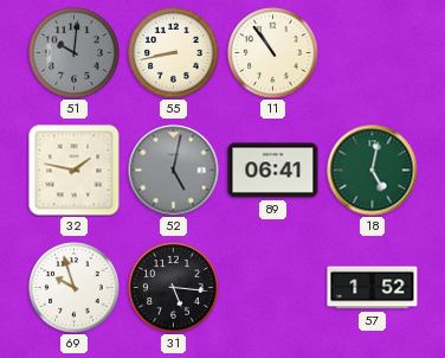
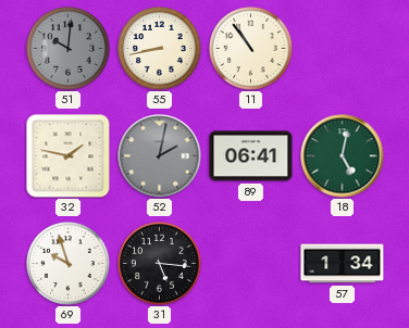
52: 5:02 -> 2:02 (160, 156)
57: 1:52 -> 1:34 (343, 264)
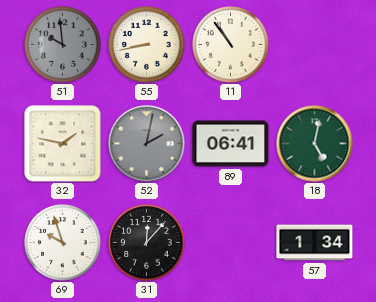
51: 10:01 -> 9:59 (63, 45)
31: 5:16 -> 12:07 (147, 243)
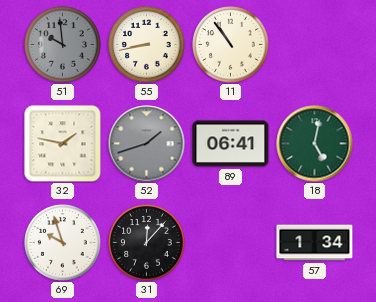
52: 2:02 -> 1:42 (147, 144)
